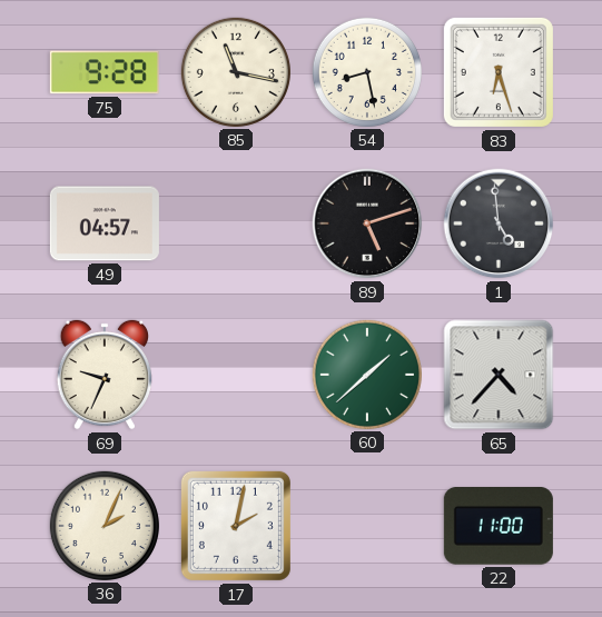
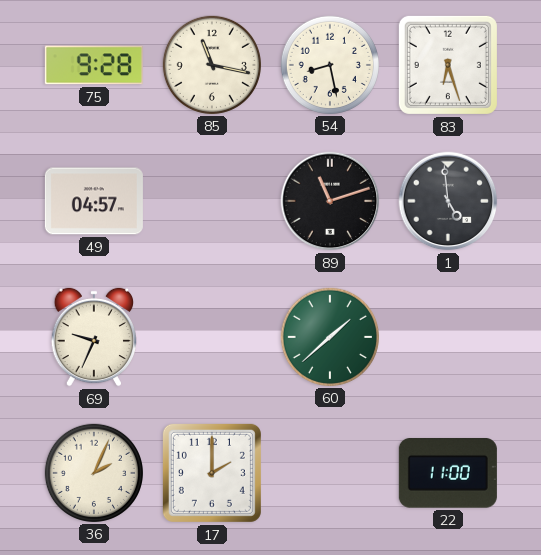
89: 5:12 -> 11:12 (330, 201)
65: 4:37 -> none (499, 375)
17: 2:02 -> 2:00 (212, 473)
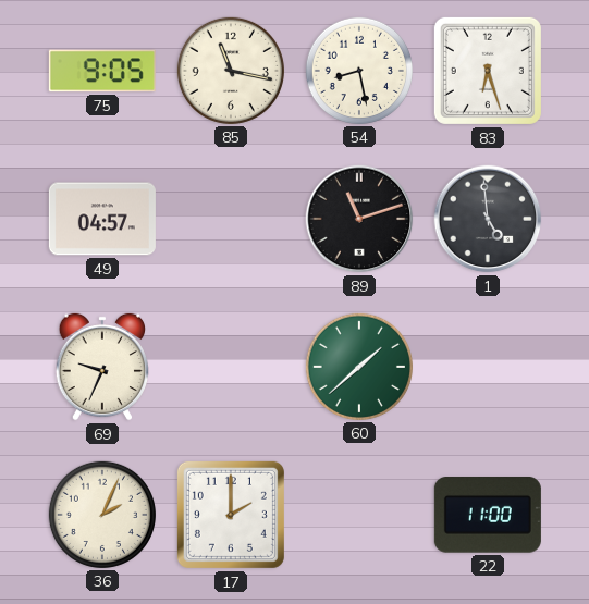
75: 9:28 -> 9:05 (102, 71)
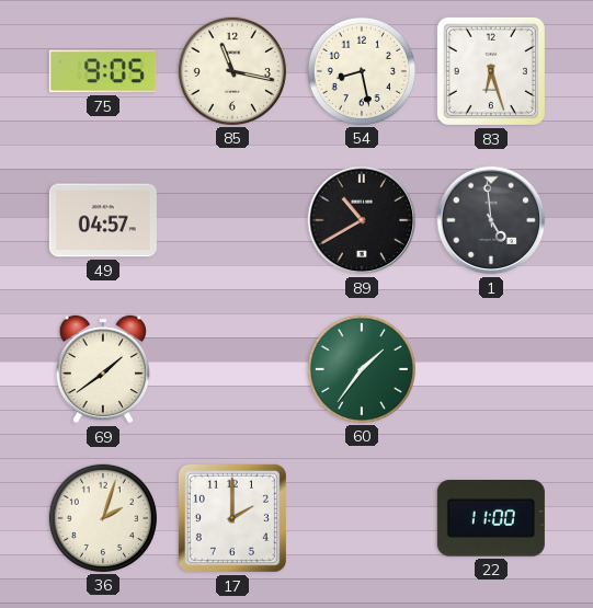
89: 11:12 -> 10:40 (362, 220)
69: 9:34 -> 1:39 (102, 369)
60: 1:38 -> 1:36 (362, 369)
36: 2:04 -> 2:03 (103, 518)
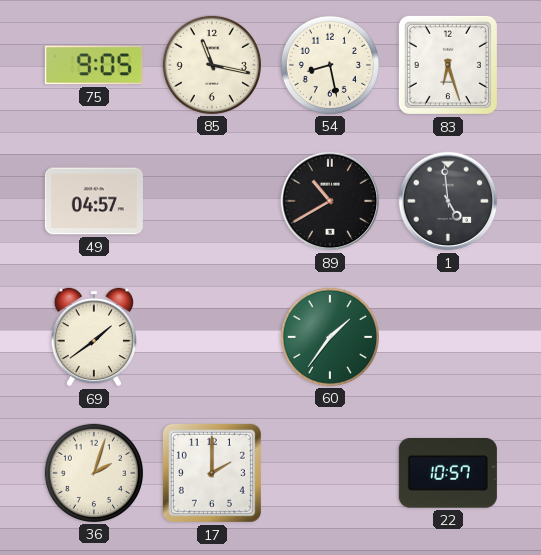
22: 11:00 -> 10:57 (448, 474)
